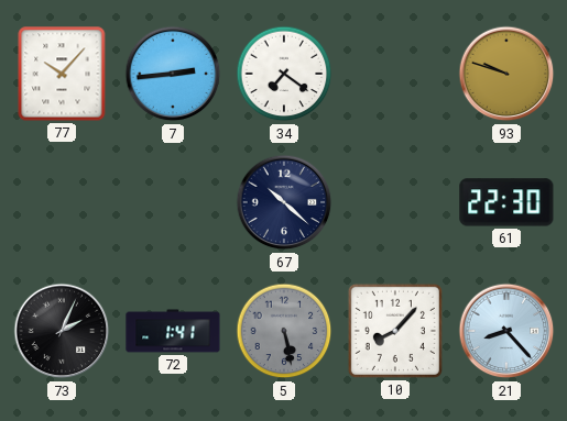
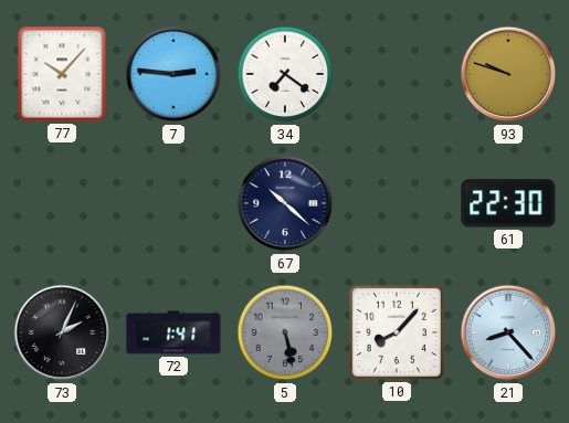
7: 2:44 -> 2:46 (173, 74)
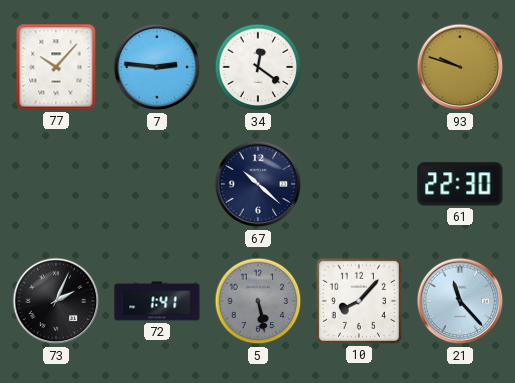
34: 7:21 -> 12:21 (258, 67)
21: 8:23 -> 11:23 (460, 301)
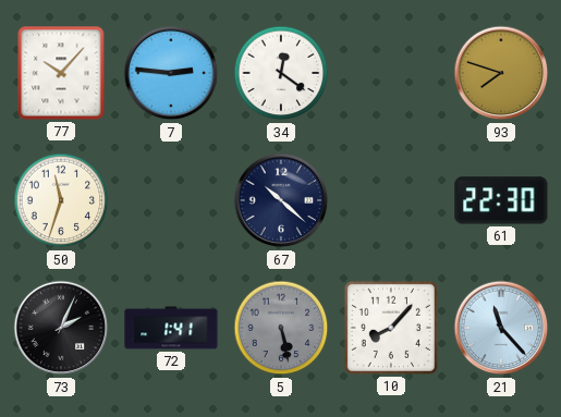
93: 9:48 -> 7:48 (501, 73)
50: none -> 11:33 (61, 200)
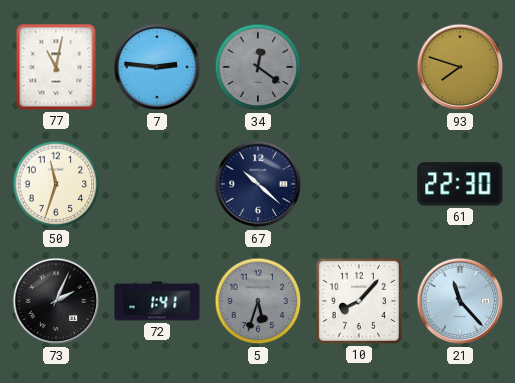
77: 10:07 -> 11:02 (56, 67)
34 dial: white -> grey (258, 67)
5: 5:28 -> 5:33 (258, 301)
